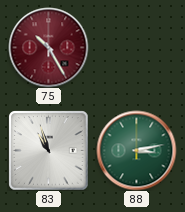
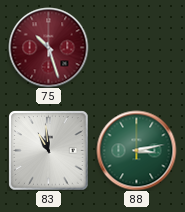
75: 10:25 -> 10:27 (48, 47)
83: 10:57 -> 10:59 (48, 150)
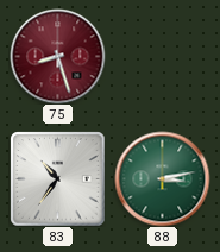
75: 10:27 -> 8:27 (57, 56)
83: 10:59 -> 10:36 (57, 178)
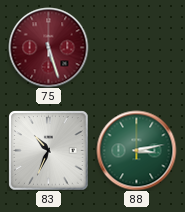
75: 8:27 -> 5:27 (48, 47)
83: 10:36 -> 10:34 (48, 150)
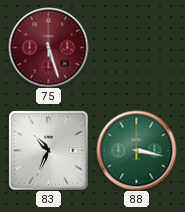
88: 3:13 -> 3:17 (136, 150)
